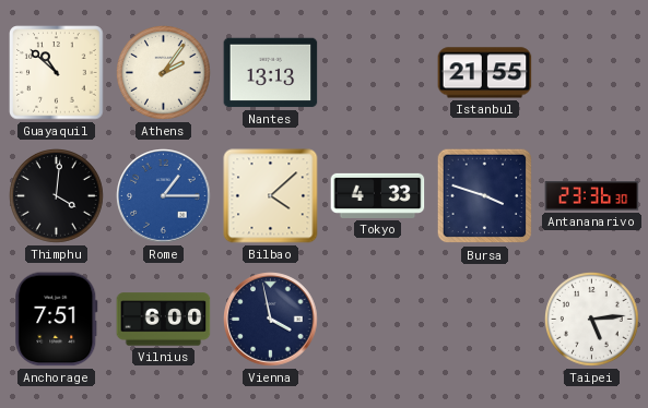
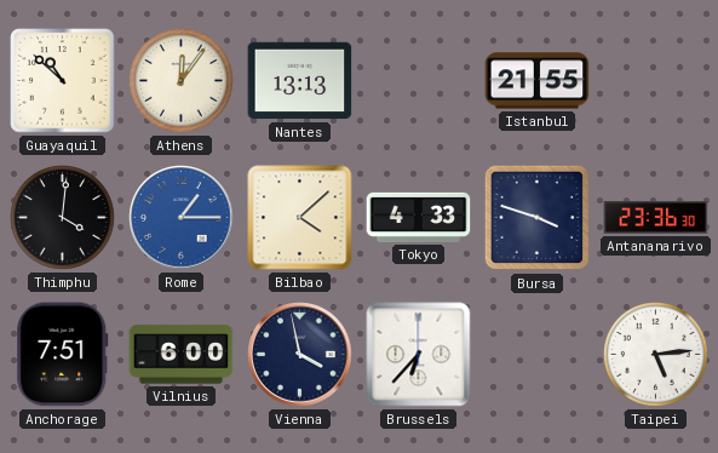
Athens: 2:06 -> 12:06 (182, 81)
Brussels: none -> 6:37 (419, 355)
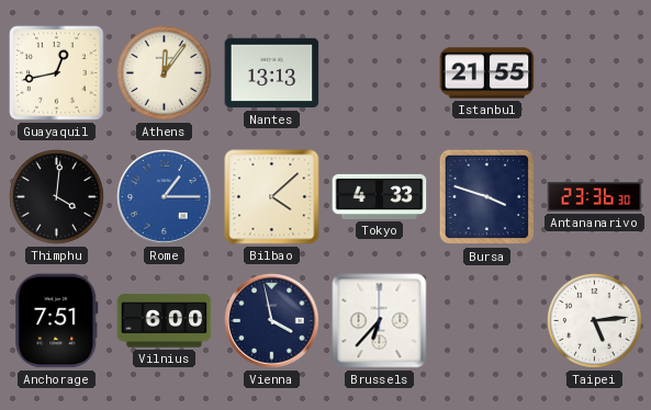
Guayaquil: 10:52 -> 12:43 (57, 73)
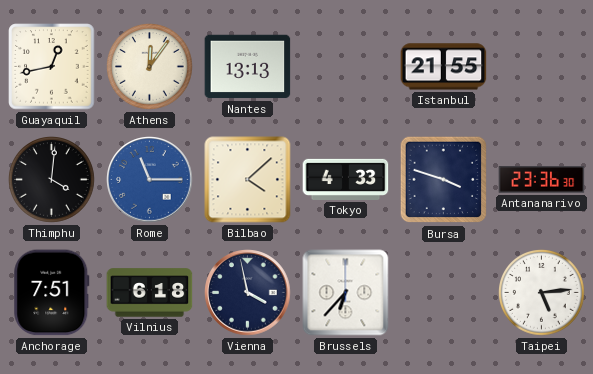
Rome: 1:15 -> 11:15 (150, 180)
Vilnius: 6:00 -> 6:18 (150, 293)
